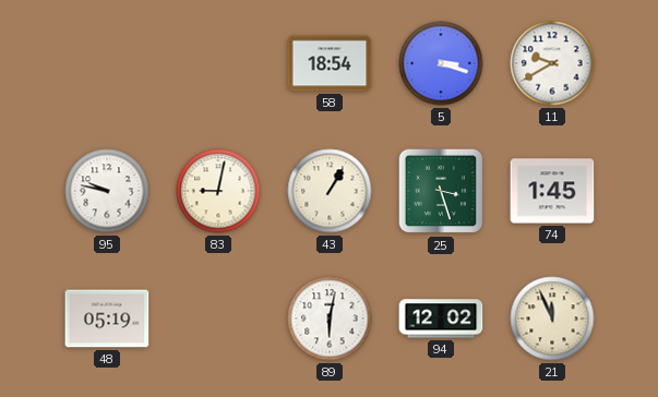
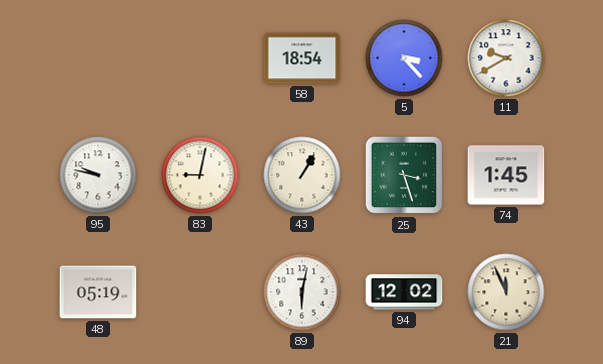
5: 3:18 -> 3:23 (404, 58)
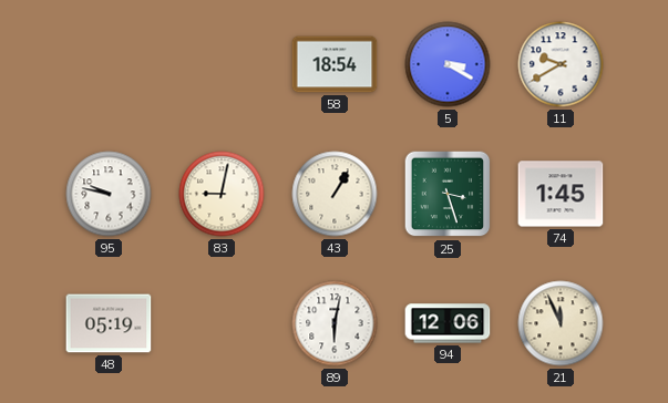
5: 3:23 -> 3:20 (448, 64)
94: 12:02 -> 12:06 (448, 323)
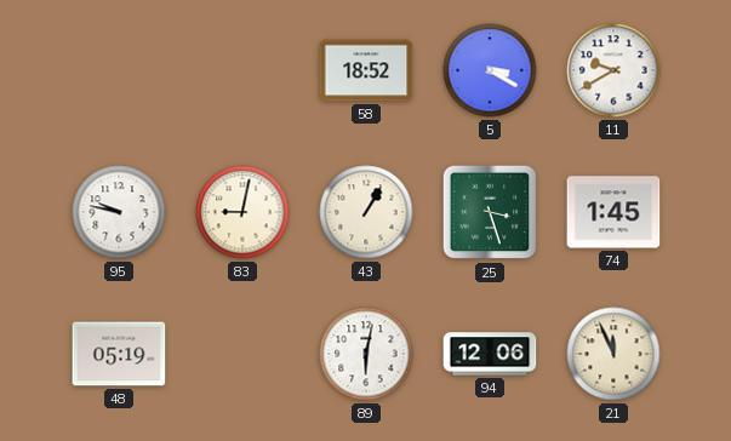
58: 18:54 -> 18:52 (366, 70)
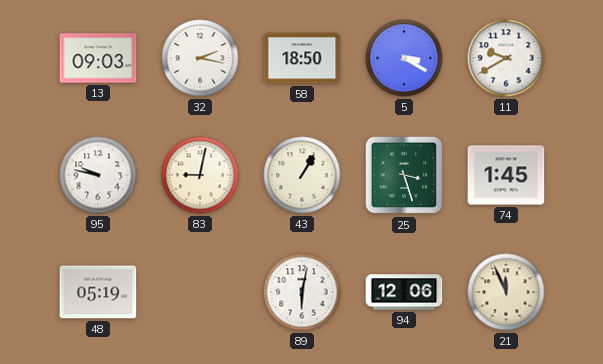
13: none -> 09:03 (98, 58)
32: none -> 2:17 (200, 58)
58: 18:52 -> 18:50 (302, 58)
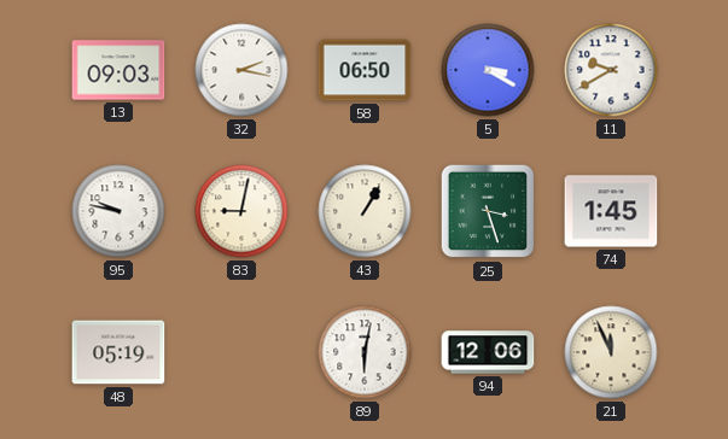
58: 18:50 -> 06:50 (365, 70)
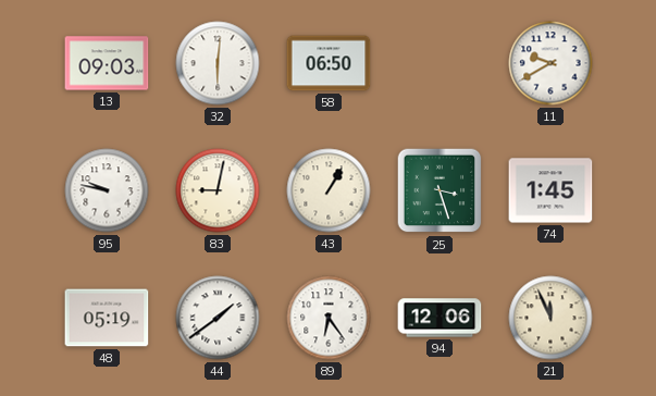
32: 2:17 -> 6:01 (218, 63)
5: 3:20 -> none (488, 70)
44: none -> 1:39 (218, 318)
89: 6:02 -> 6:24 (329, 318)
